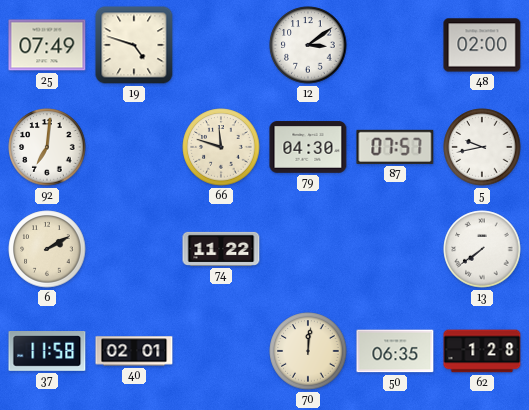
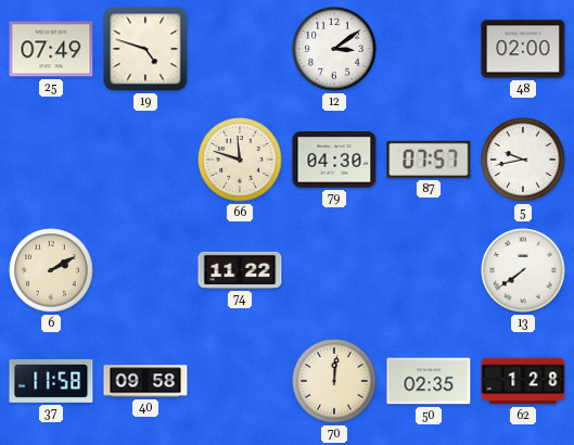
92: 7:01 -> none (47, 147)
40: 02:01 -> 09:58 (145, 381)
50: 06:35 -> 02:35 (429, 381)
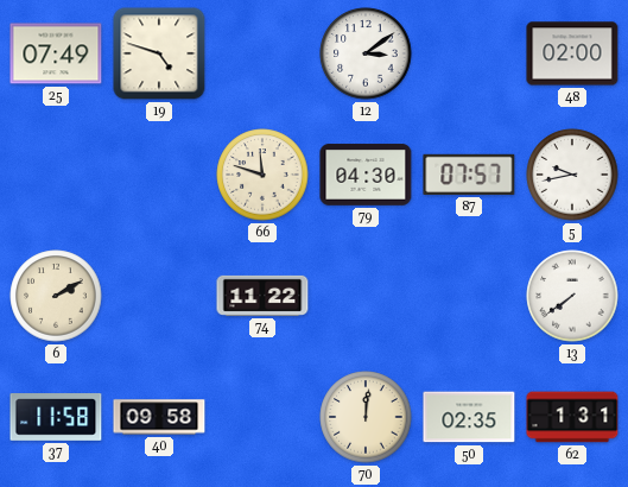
62: 1:28 -> 1:31 (572, 417)
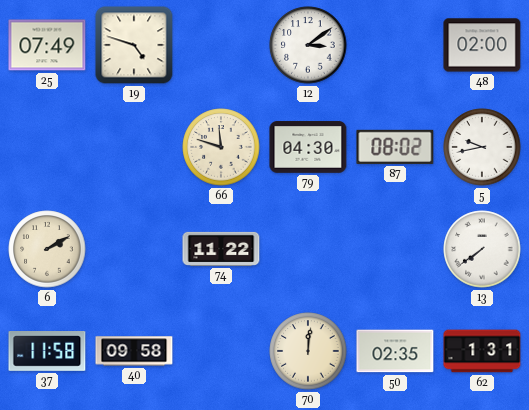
87: 07:57 -> 08:02 (395, 147)
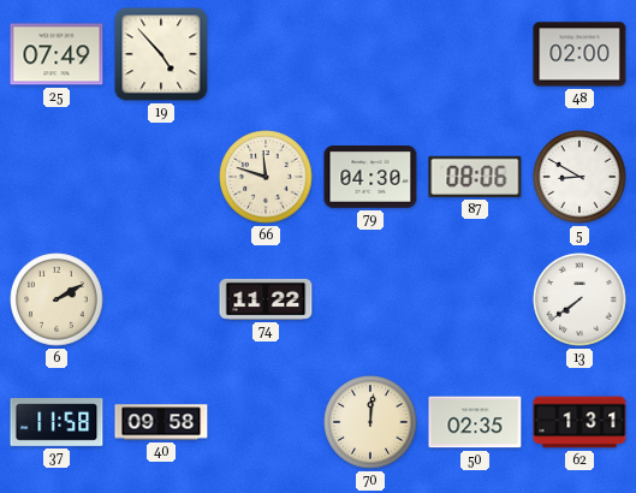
19: 4:48 -> 4:53 (161, 54)
12: 3:09 -> none (308, 45)
87: 08:02 -> 08:06 (475, 177)
5: 9:43 -> 8:50 (579, 177)
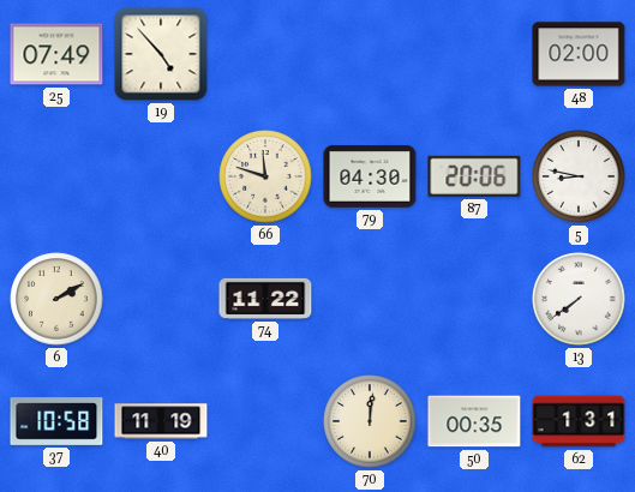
87: 08:06 -> 20:06 (474, 176)
5: 8:50 -> 8:47 (579, 176)
37: 11:58 -> 10:58 (56, 422)
40: 09:58 -> 11:19 (161, 421)
50: 02:35 -> 00:35 (474, 421)
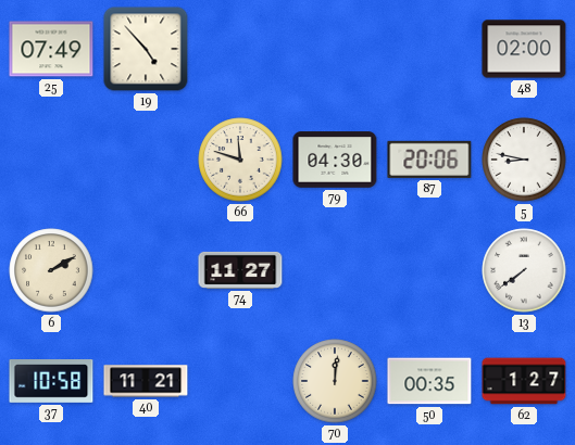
74: 11:22 -> 11:27 (240, 270)
40: 11:19 -> 11:21 (146, 381)
62: 1:31 -> 1:27 (524, 381)
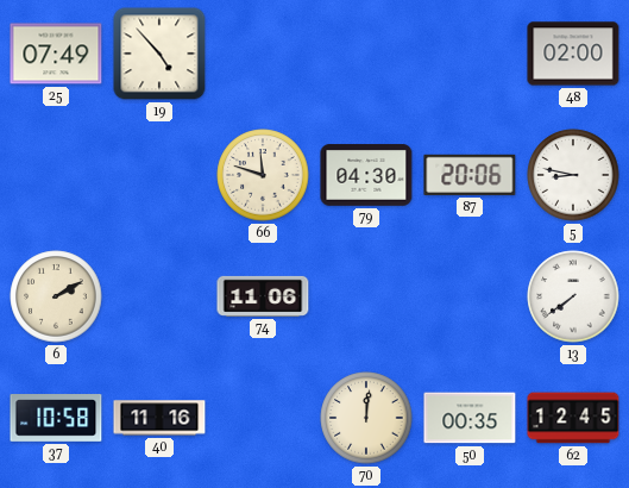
74: 11:27 -> 11:06 (263, 296)
40: 11:21 -> 11:16 (159, 418)
62: 1:27 -> 12:45 (573, 418)
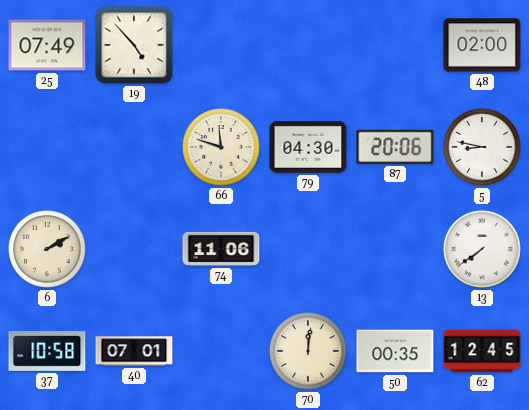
40: 11:16 -> 07:01 (134, 351)
